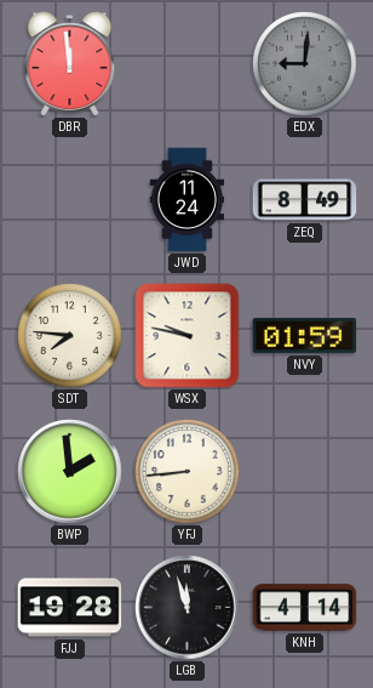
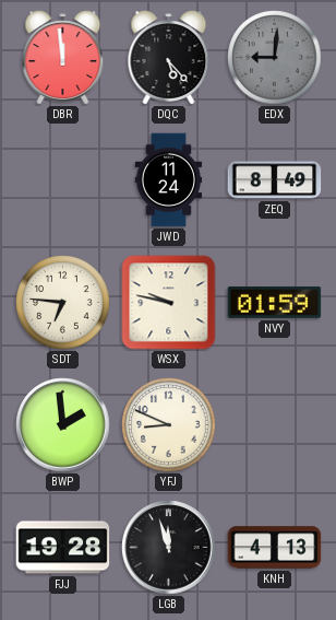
DQC: none -> 5:23 (169, 58)
SDT: 7:46 -> 6:46 (63, 303)
YFJ: 8:44 -> 8:49 (169, 425)
KNH: 4:14 -> 4:13 (275, 548)
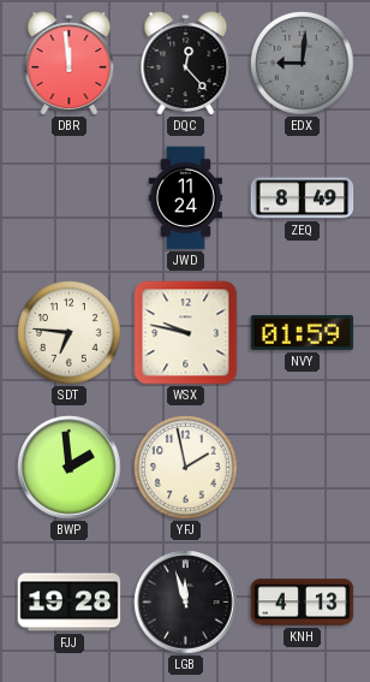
DQC: 5:23 -> 12:23 (186, 64)
YFJ: 8:49 -> 1:58 (186, 468)
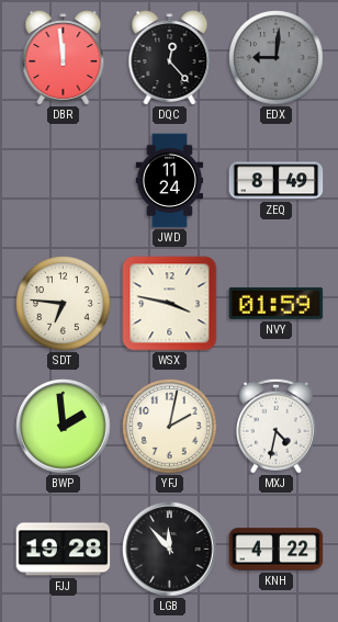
WSX: 9:47 -> 3:47 (170, 304)
YFJ: 1:58 -> 2:02 (170, 427)
MXJ: none -> 4:32 (275, 426)
LGB: 11:57 -> 11:53 (170, 550)
KNH: 4:13 -> 4:22 (277, 550)
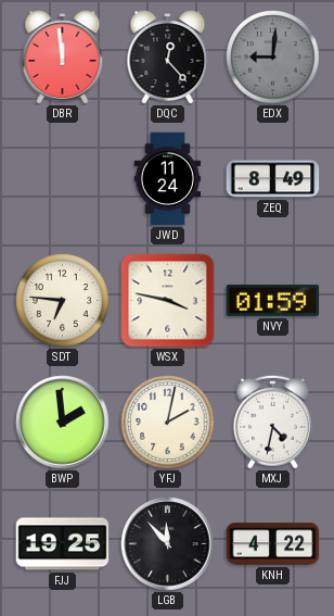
FJJ: 19:28 -> 19:25 (63, 544)
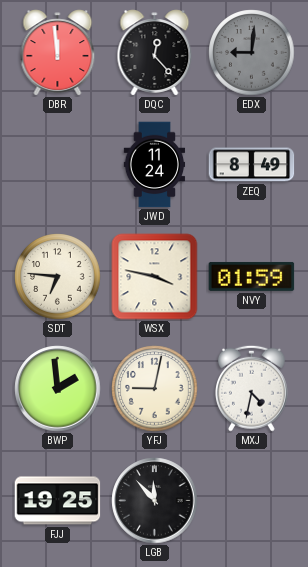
YFJ: 2:02 -> 9:02 (155, 389)
KNH: 4:22 -> none (273, 544)
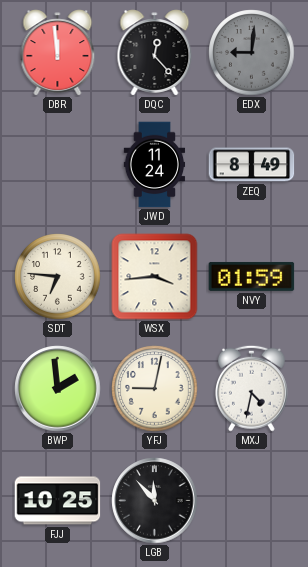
WSX: 3:47 -> 3:44 (155, 277)
FJJ: 19:25 -> 10:25 (58, 501)
